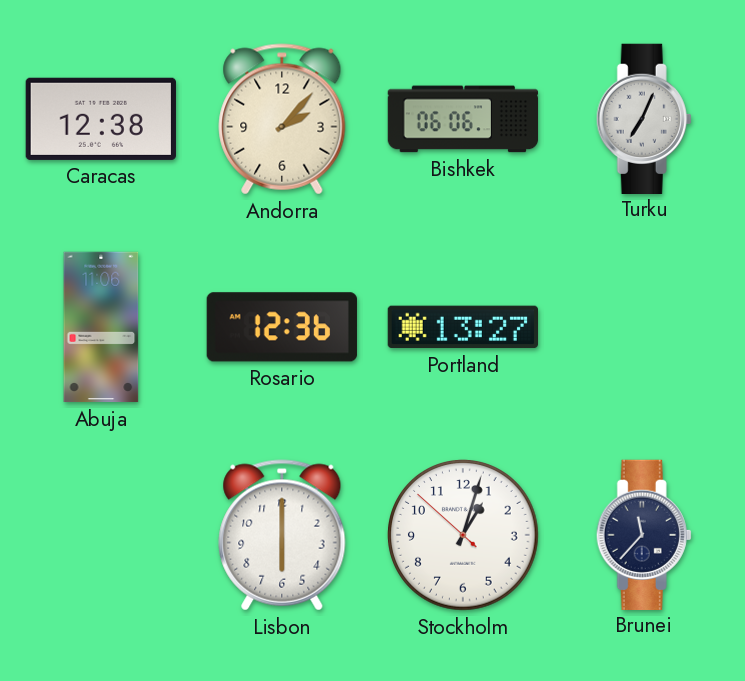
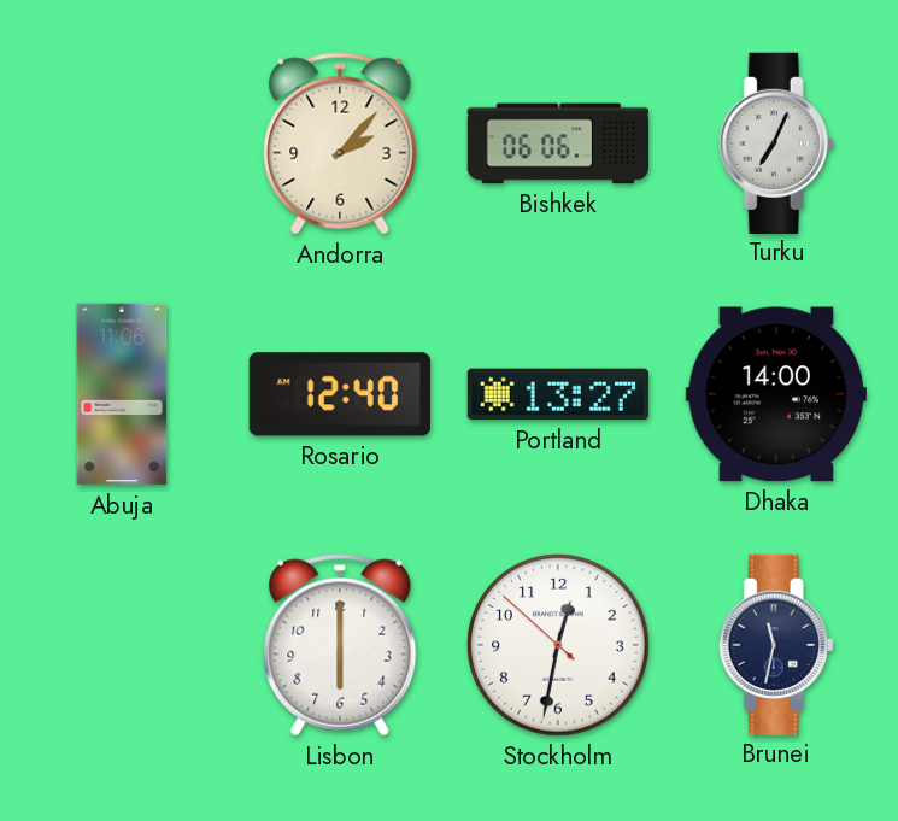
Caracas: 12:38 -> none (101, 119)
Rosario: 12:36 -> 12:40 (340, 394)
Dhaka: none -> 14:00 (776, 394)
Stockholm: 1:02 -> 12:31 (558, 645)
Brunei: 11:37 -> 11:32 (776, 644)
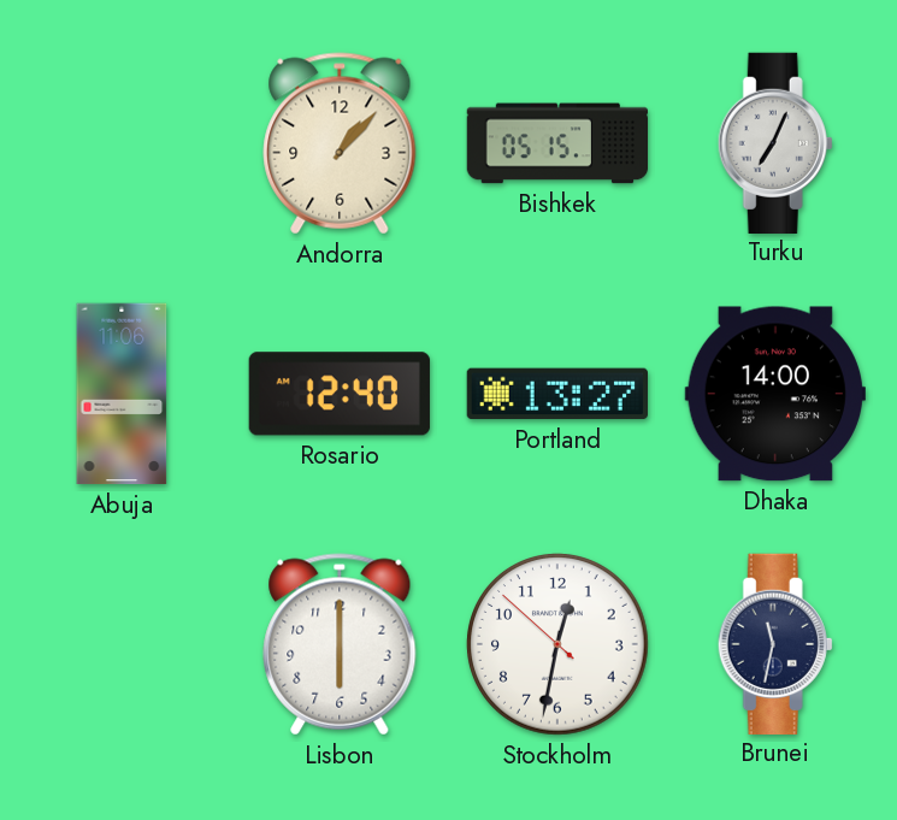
Andorra: 2:07 -> 1:07 (340, 143)
Bishkek: 06:06 -> 05:15 (557, 143)
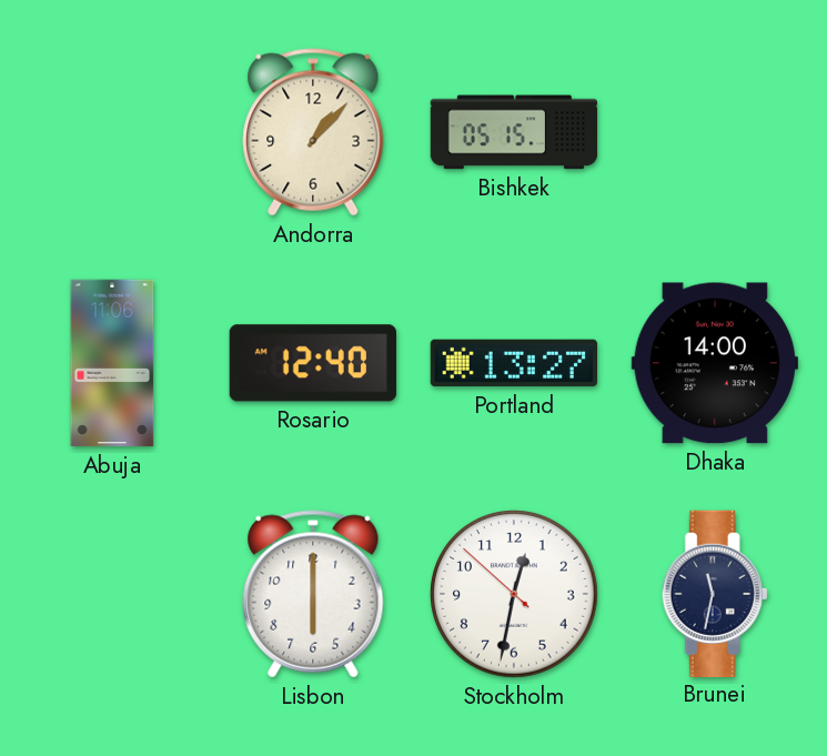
Turku: 7:04 -> none (775, 142)
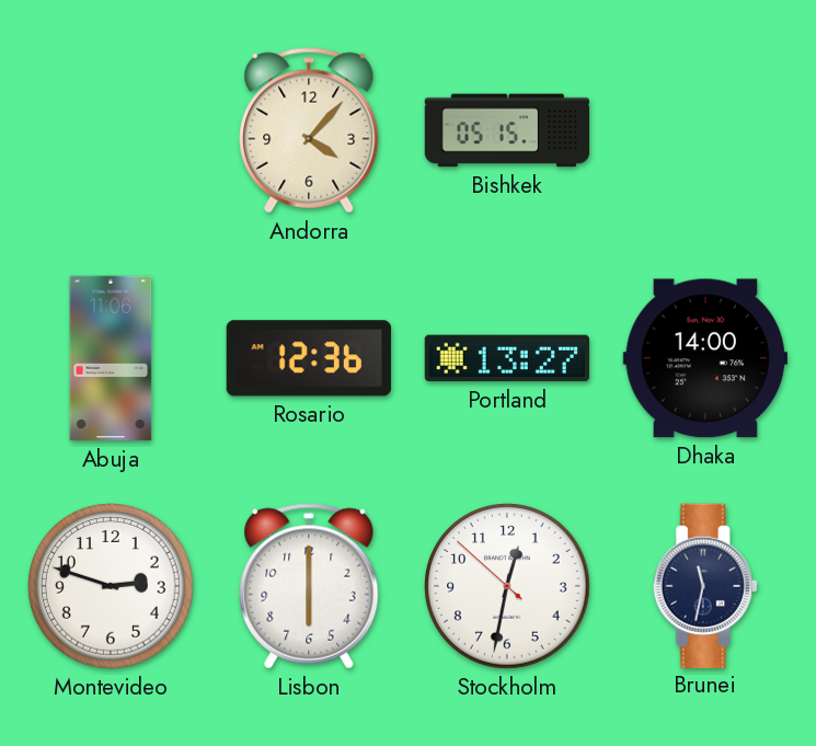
Andorra: 1:07 -> 4:07 (309, 130)
Rosario: 12:40 -> 12:36 (309, 358)
Montevideo: none -> 2:48 (111, 586)
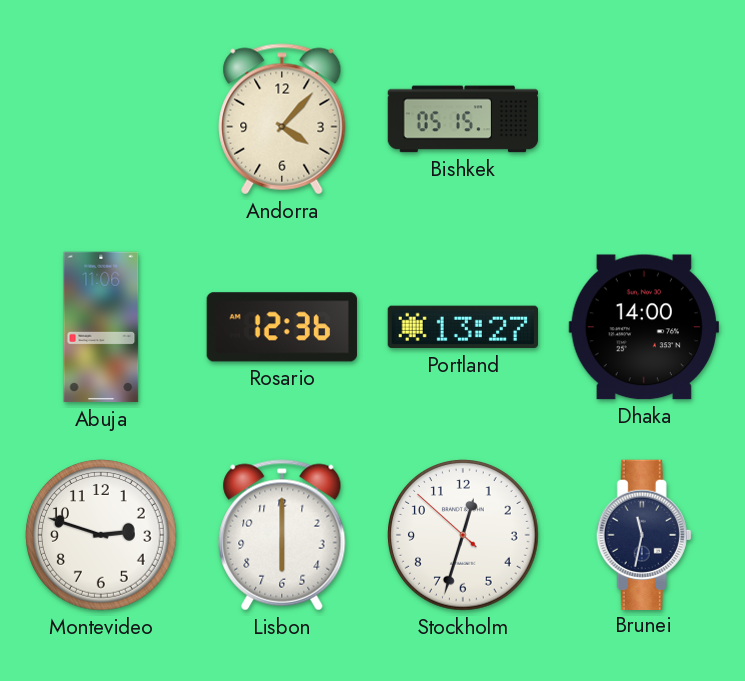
Stockholm: 12:31 -> 12:32 (463, 535)
